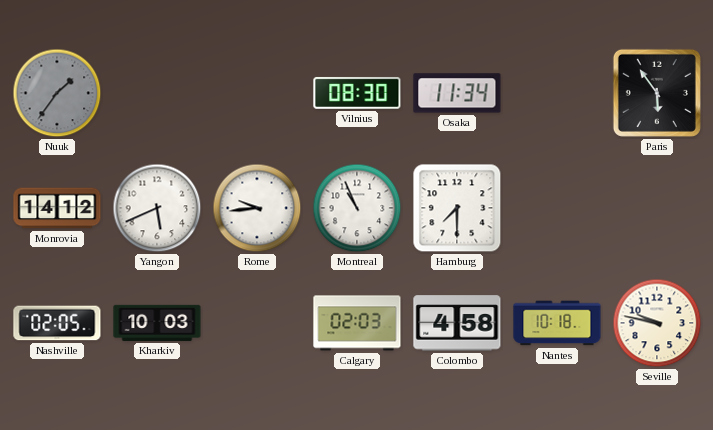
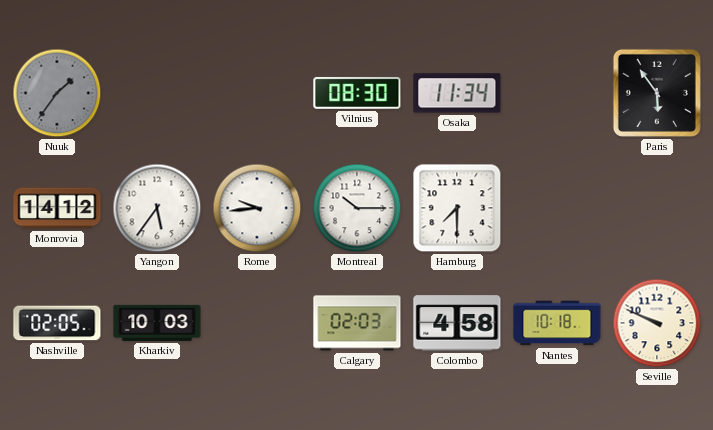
Yangon: 5:41 -> 5:36 (157, 208)
Montreal: 10:56 -> 10:15 (357, 208)
Seville: 9:47 -> 9:49 (657, 323)
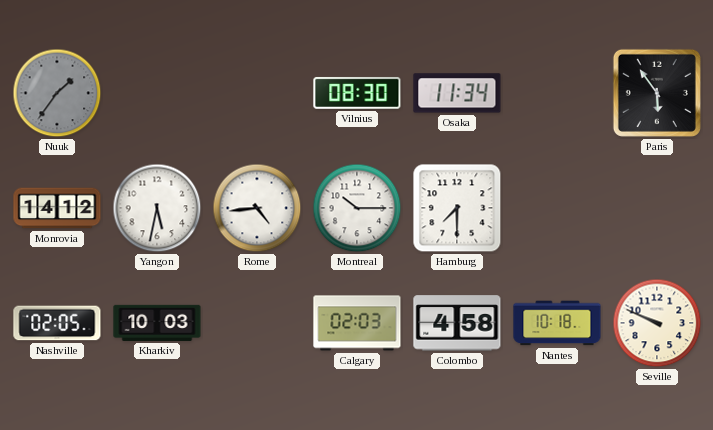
Yangon: 5:36 -> 5:32 (157, 208)
Rome: 9:44 -> 4:44 (257, 208)
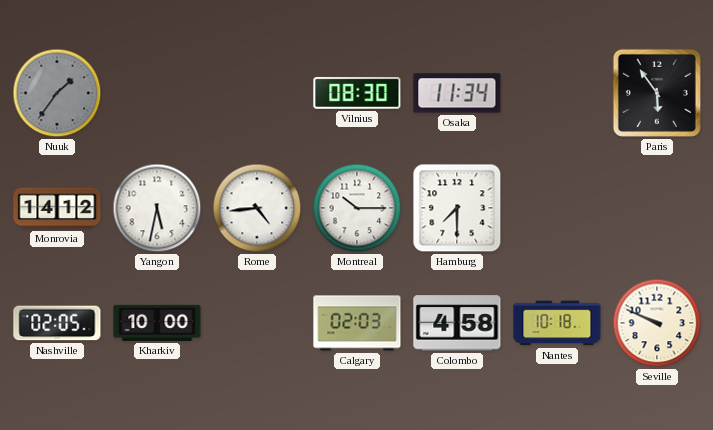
Kharkiv: 10:03 -> 10:00 (157, 323)
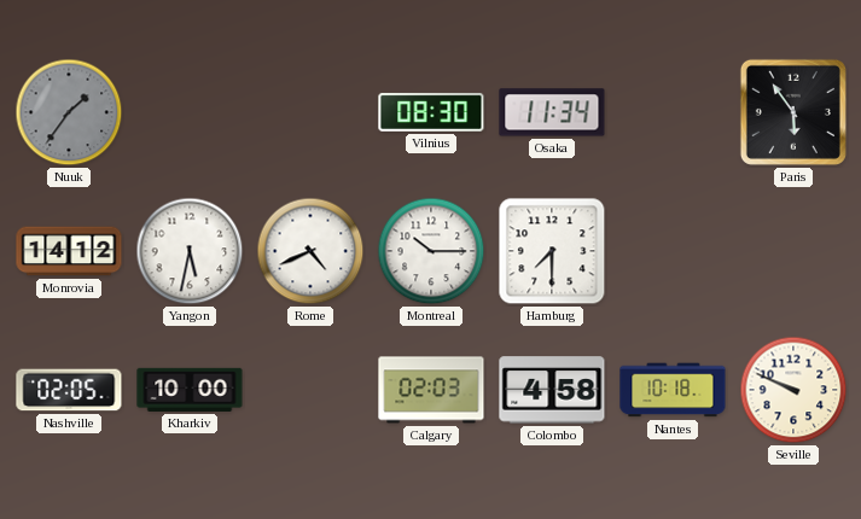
Rome: 4:44 -> 4:41 (310, 251)
